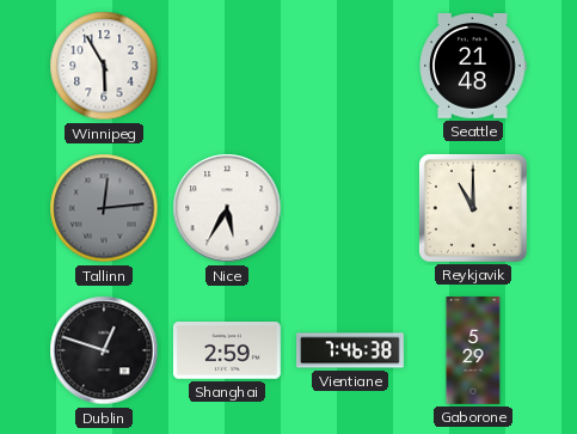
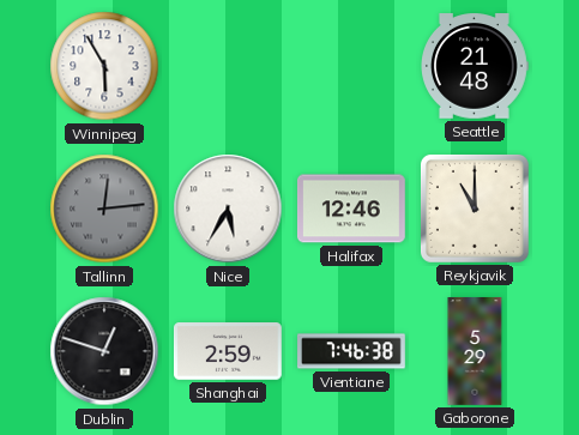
Halifax: none -> 12:46 (351, 209)
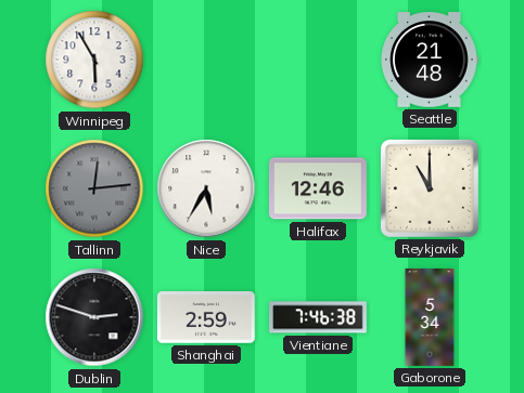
Dublin: 12:48 -> 2:48 (94, 317)
Gaborone: 5:29 -> 5:34 (430, 318)
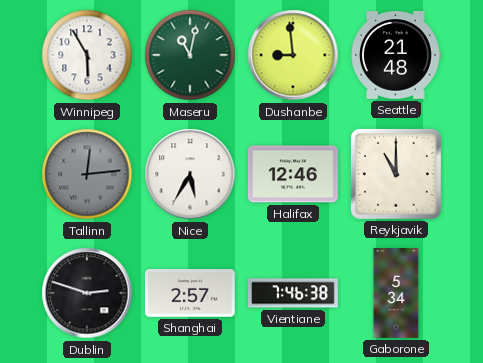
Maseru: none -> 11:02 (190, 55)
Dushanbe: none -> 8:59 (293, 55)
Shanghai: 2:59 -> 2:57 (190, 294)
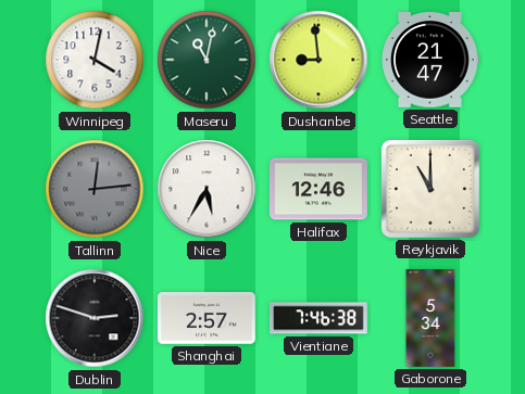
Winnipeg: 5:55 -> 4:02 (95, 60)
Seattle: 21:48 -> 21:47 (430, 60)
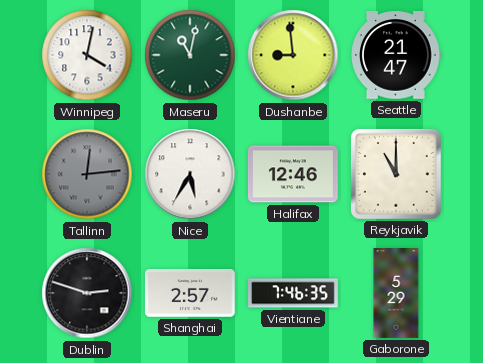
Vientiane: 7:46:38 -> 7:46:35 (294, 293)
Gaborone: 5:34 -> 5:29 (396, 294)
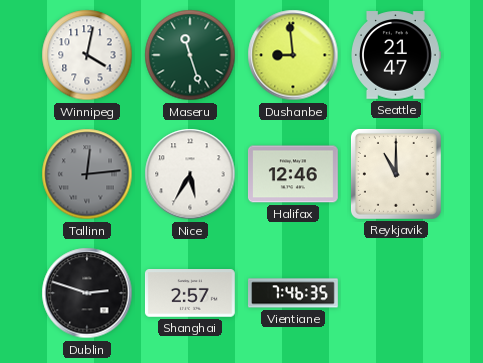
Maseru: 11:02 -> 11:27 (190, 55)
Gaborone: 5:29 -> none (396, 294)
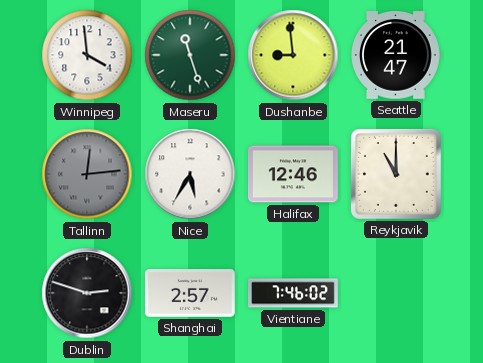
Winnipeg: 4:02 -> 3:59 (87, 55)
Vientiane: 7:46:35 -> 7:46:02 (294, 293)
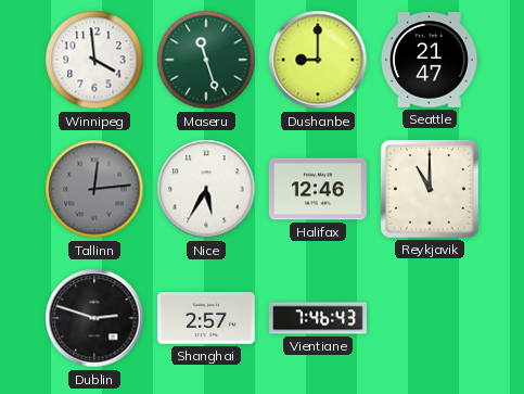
Dushanbe: 8:59 -> 9:00 (318, 60)
Vientiane: 7:46:02 -> 7:46:43 (319, 318)
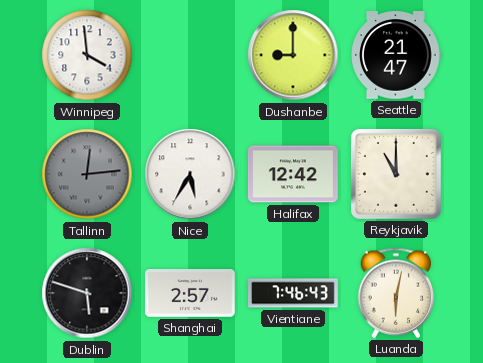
Maseru: 11:27 -> none (206, 60)
Halifax: 12:46 -> 12:42 (293, 174)
Dublin: 2:48 -> 5:48 (87, 293)
Luanda: none -> 6:02 (396, 293)
